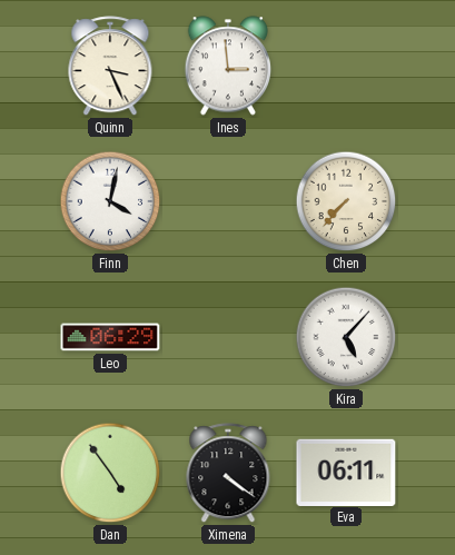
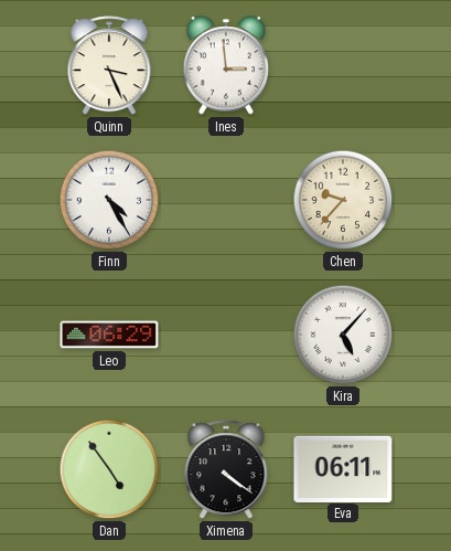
Finn: 4:02 -> 4:25 (109, 200)
Chen: 7:37 -> 9:37 (343, 200)
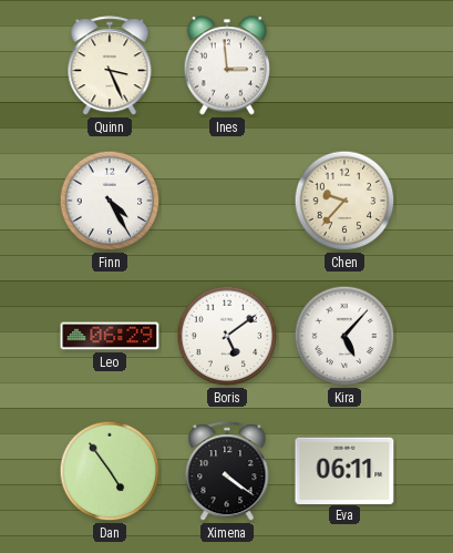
Boris: none -> 5:09 (227, 336)
